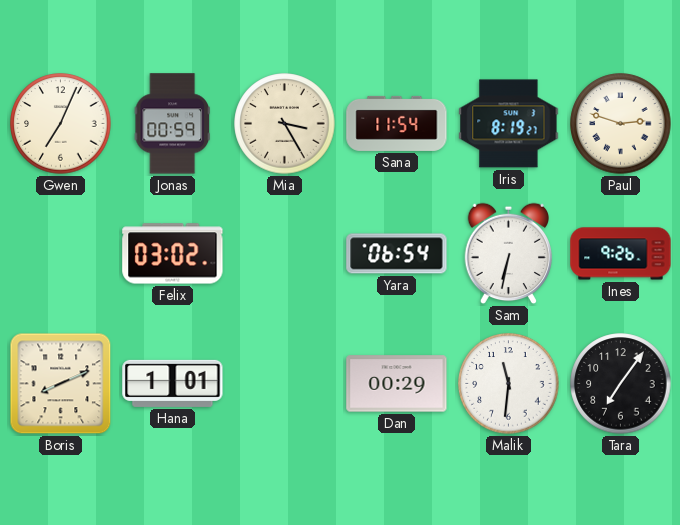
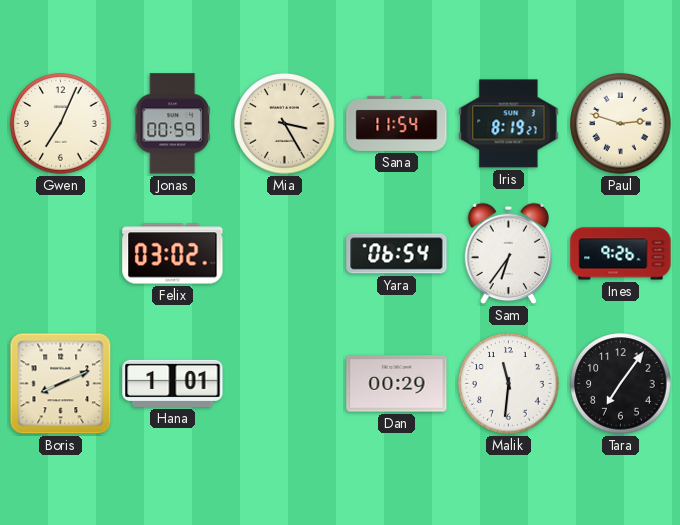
Sam: 6:32 -> 6:36 (509, 254)
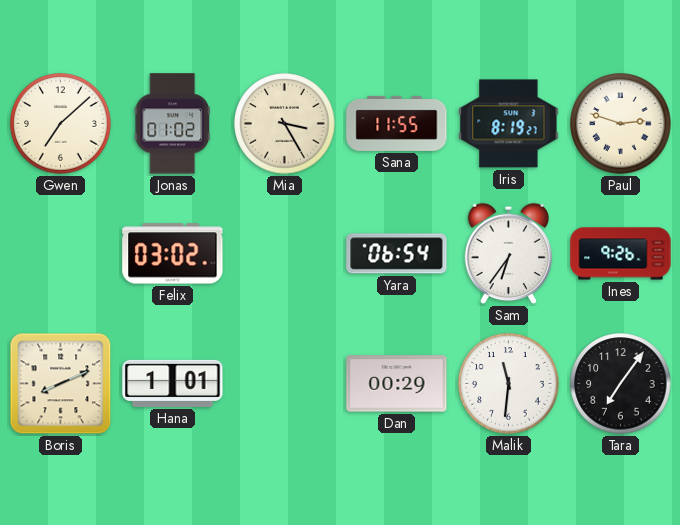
Gwen: 7:04 -> 7:08 (61, 124)
Jonas: 00:59 -> 01:02 (172, 124)
Sana: 11:54 -> 11:55 (397, 123)
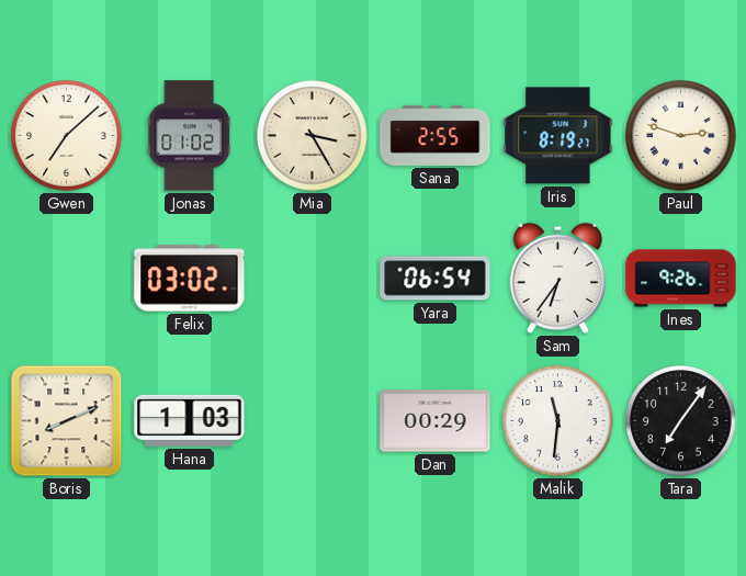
Sana: 11:55 -> 2:55 (436, 135)
Hana: 1:01 -> 1:03 (190, 420)
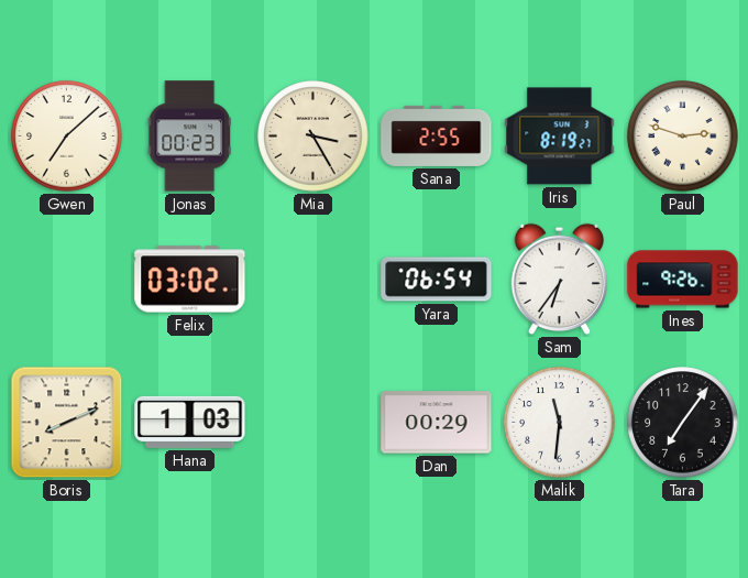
Jonas: 01:02 -> 00:23 (189, 137)
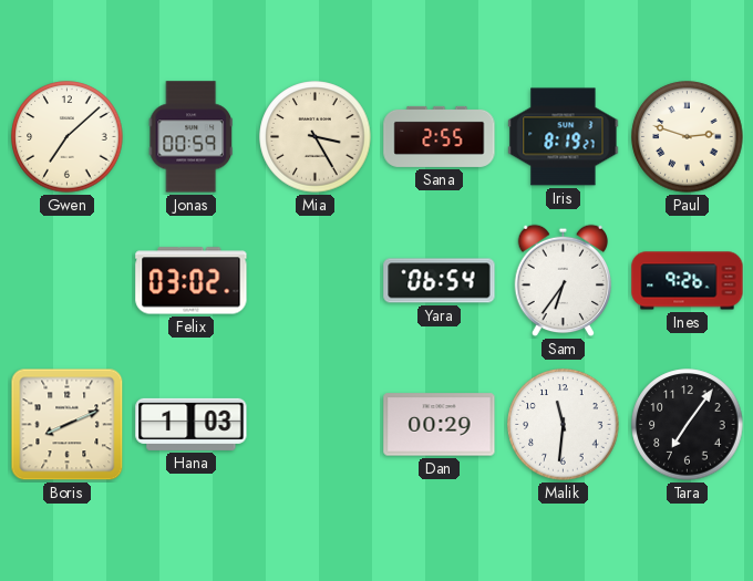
Jonas: 00:23 -> 00:59 (190, 137)
